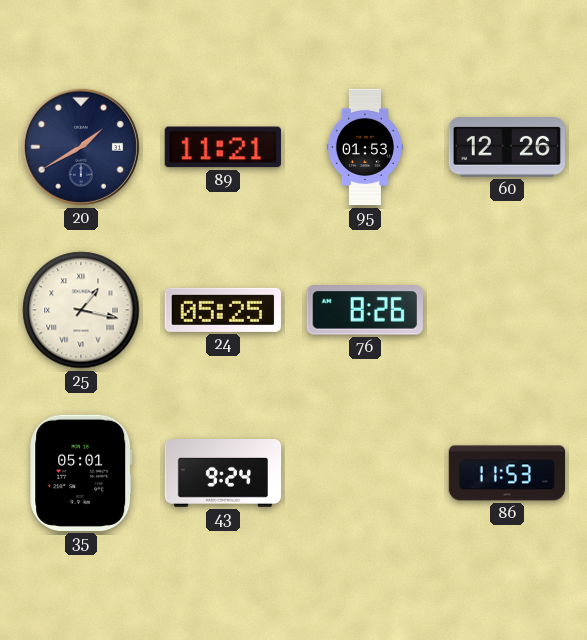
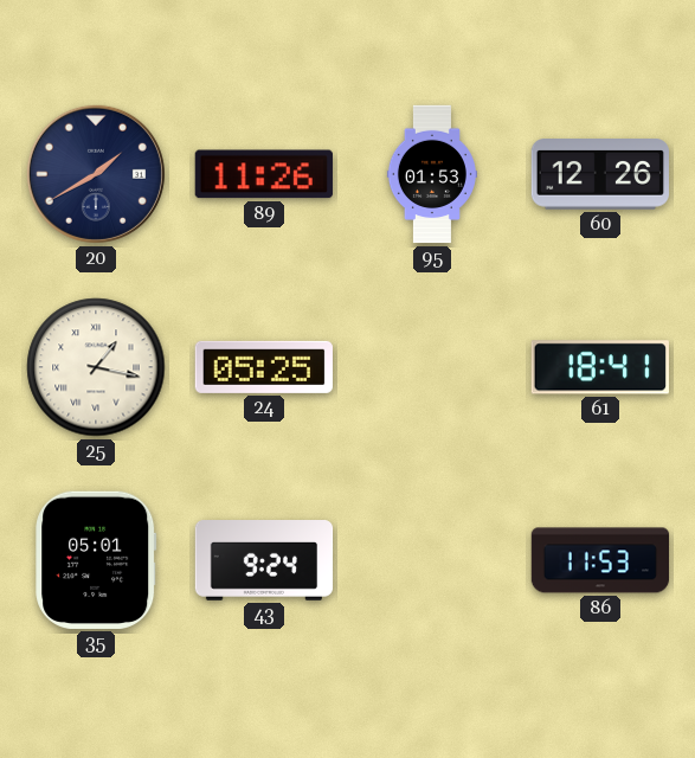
89: 11:21 -> 11:26 (264, 174)
76: 8:26 -> none (365, 310)
61: none -> 18:41 (600, 367)
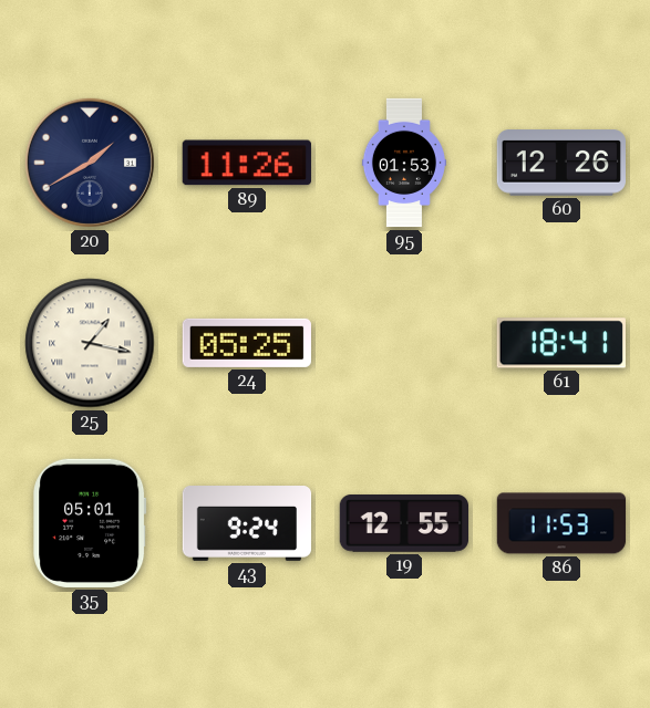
19: none -> 12:55 (403, 524)
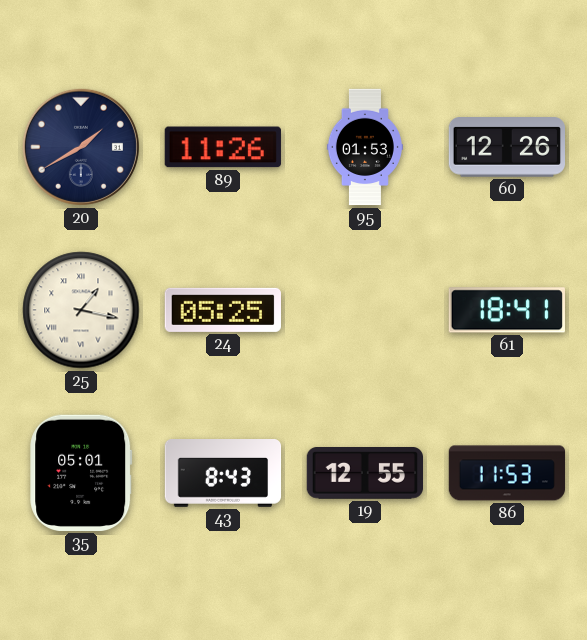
43: 9:24 -> 8:43 (223, 474)
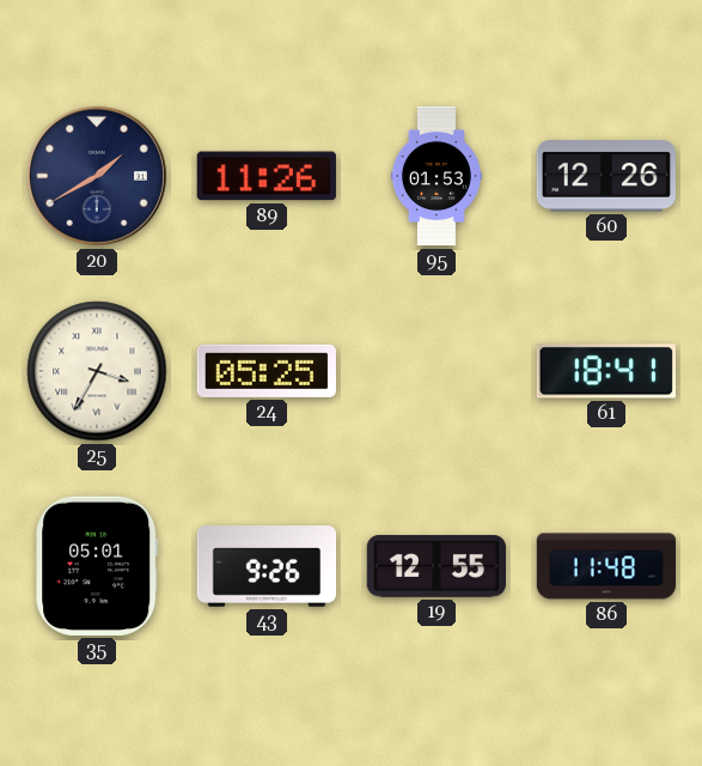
25: 1:17 -> 3:35 (97, 371)
43: 8:43 -> 9:26 (267, 567)
86: 11:53 -> 11:48 (606, 566)
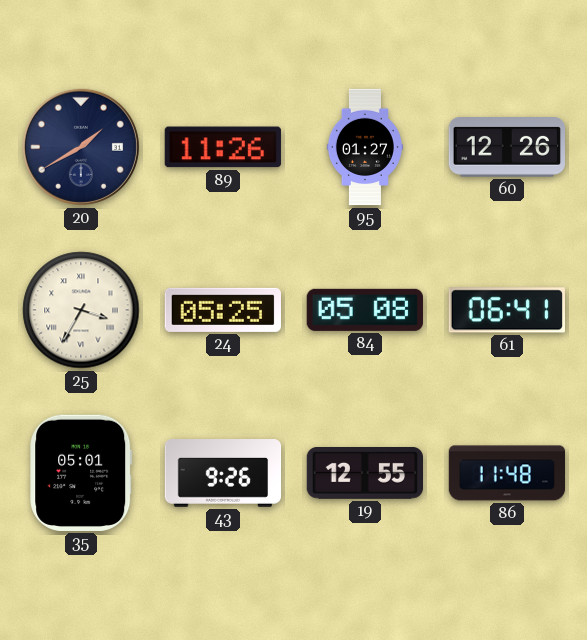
95: 01:53 -> 01:27 (365, 147)
84: none -> 05:08 (365, 310)
61: 18:41 -> 06:41 (507, 310)
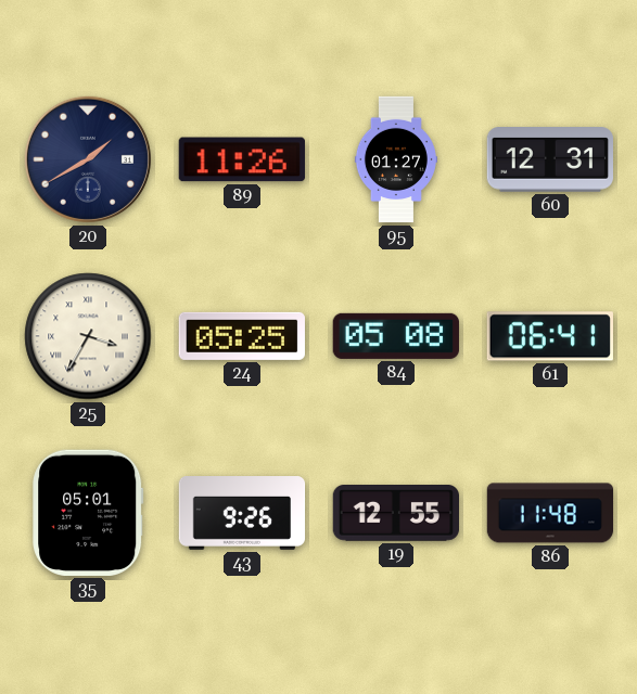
60: 12:26 -> 12:31 (549, 159)
